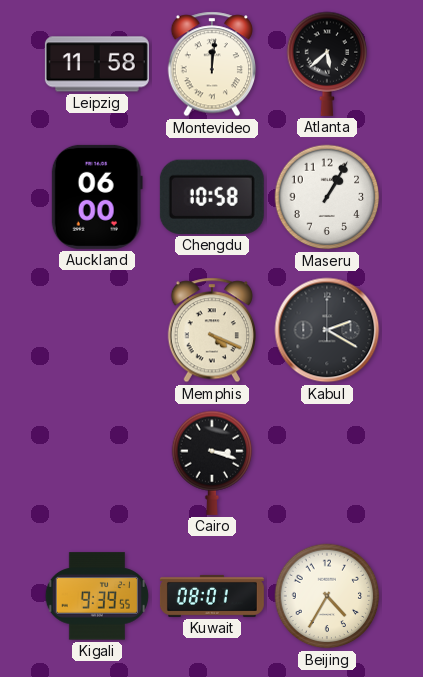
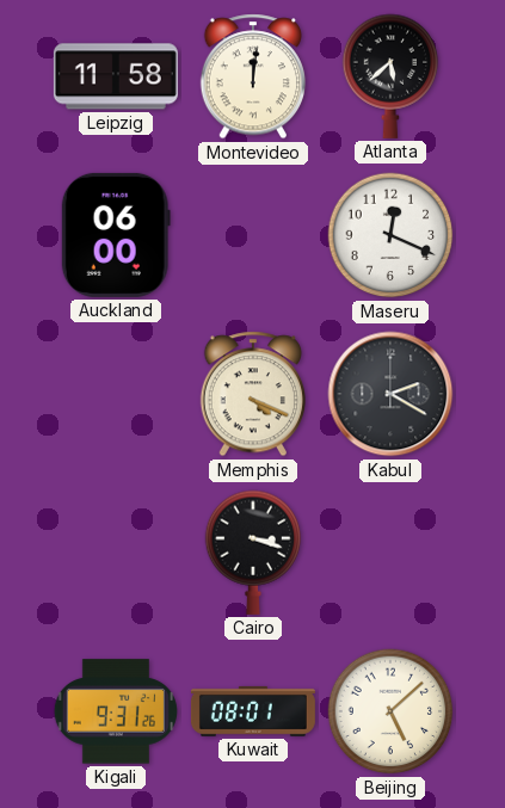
Chengdu: 10:58 -> none (212, 197)
Maseru: 1:05 -> 12:19 (390, 235)
Kigali: 9:39 -> 9:31 (116, 711)
Beijing: 4:35 -> 5:08 (390, 711)
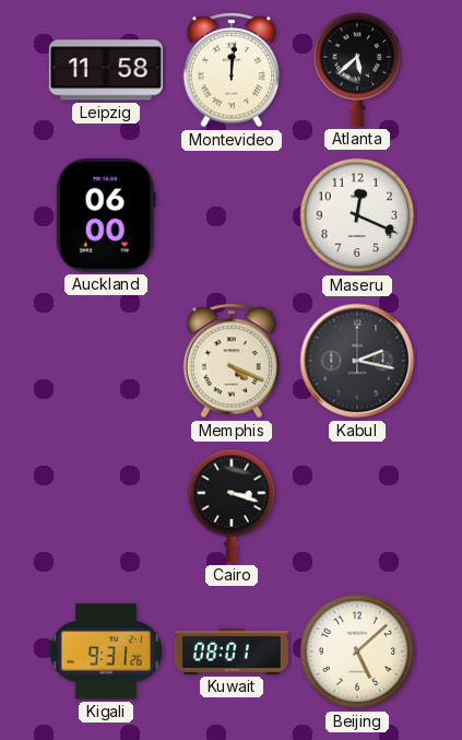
Kabul: 2:20 -> 2:17 (357, 361)
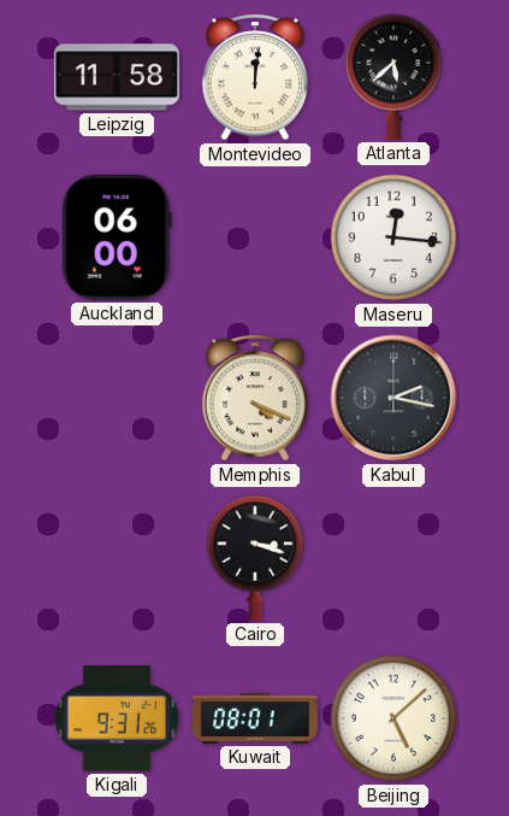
Maseru: 12:19 -> 12:16 (393, 237)
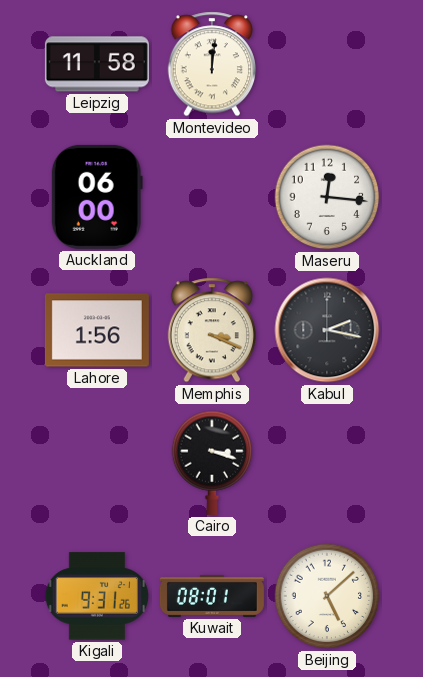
Atlanta: 5:38 -> none (393, 77)
Lahore: none -> 1:56 (97, 330)
Memphis: 4:19 -> 3:19 (211, 330)
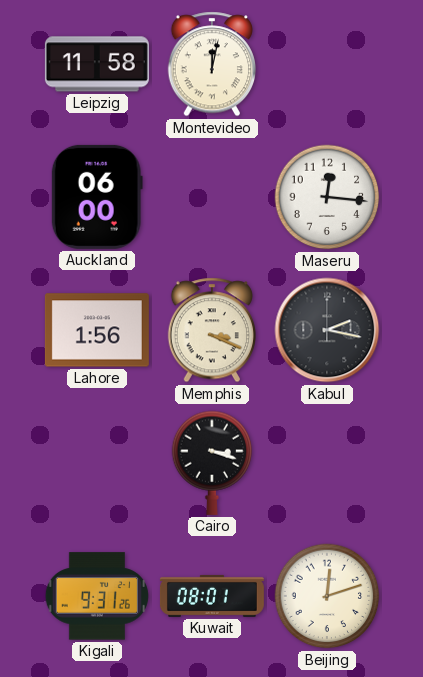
Montevideo: 12:01 -> 12:02 (211, 64)
Beijing: 5:08 -> 12:12 (327, 596)
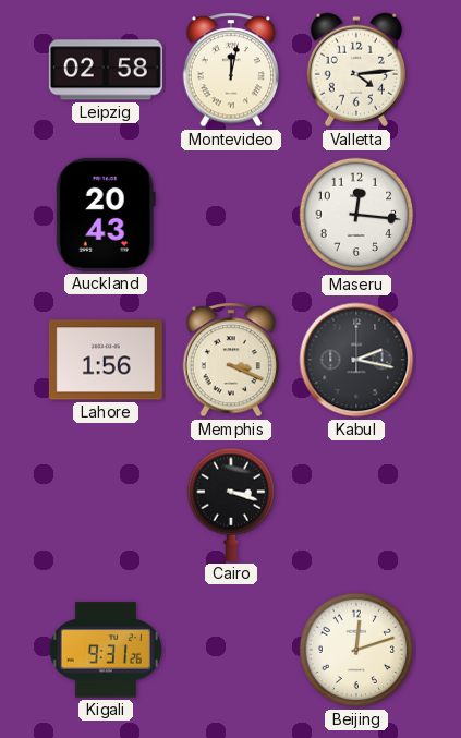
Leipzig: 11:58 -> 02:58 (106, 70)
Valletta: none -> 4:14 (356, 70)
Auckland: 06:00 -> 20:43 (106, 215)
Kuwait: 08:01 -> none (212, 596)
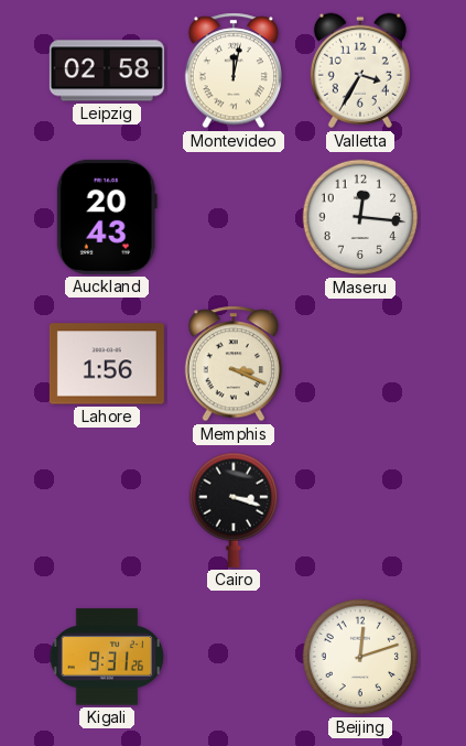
Valletta: 4:14 -> 3:35 (360, 71)
Kabul: 2:17 -> none (356, 360)
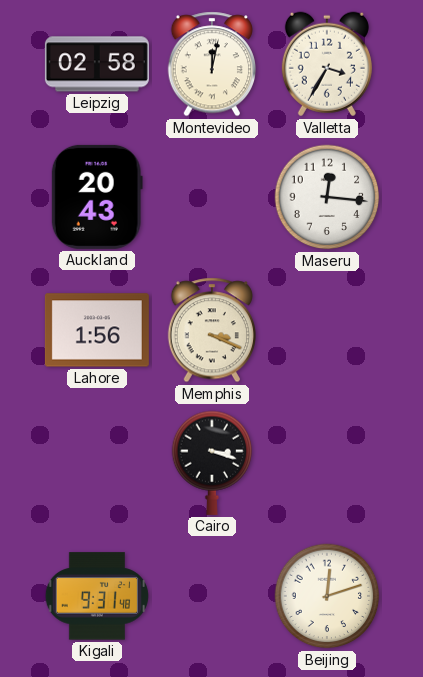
Kigali: 9:31:26 -> 9:31:48 (97, 596)
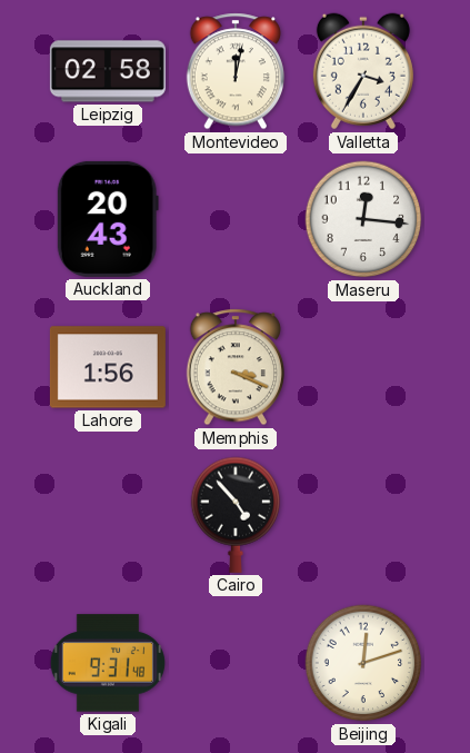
Cairo: 3:18 -> 4:53 (236, 515)
